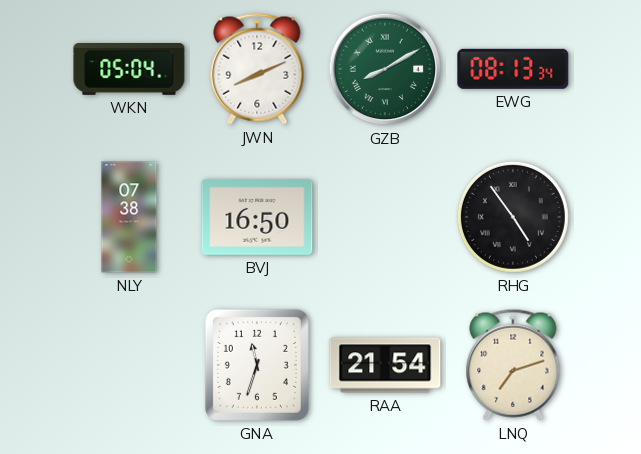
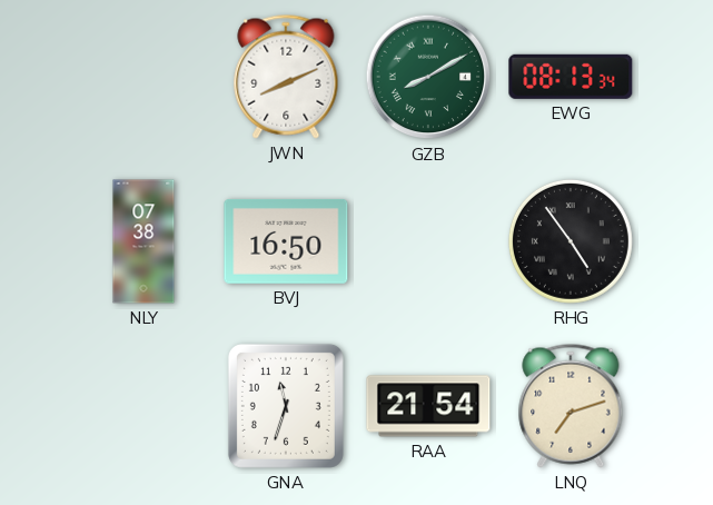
WKN: 05:04 -> none (129, 70)
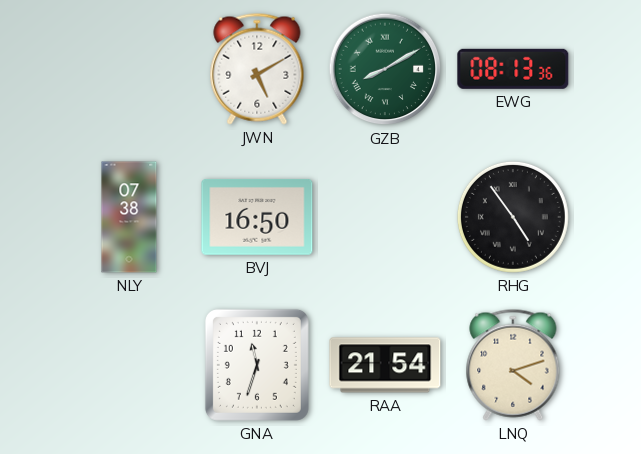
JWN: 8:11 -> 5:10 (257, 69)
EWG: 08:13:34 -> 08:13:36 (513, 69)
LNQ: 7:12 -> 4:12 (513, 365)
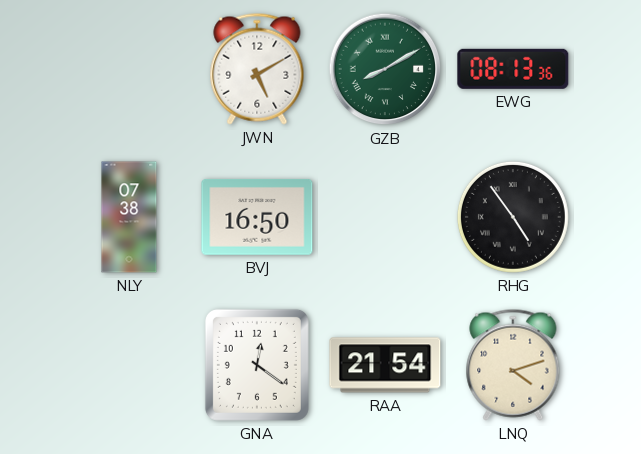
GNA: 11:33 -> 12:21 (257, 365)
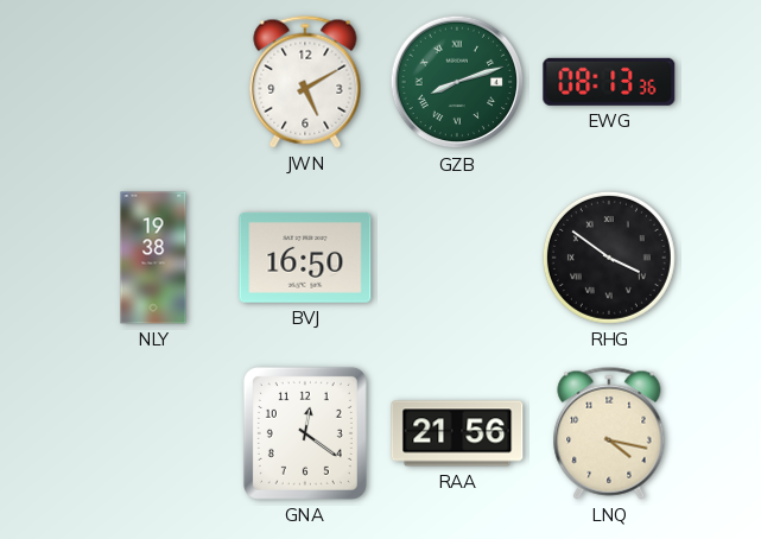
GZB: 8:10 -> 8:12 (457, 82)
NLY: 07:38 -> 19:38 (153, 258)
RHG: 4:54 -> 3:51 (609, 258)
RAA: 21:54 -> 21:56 (457, 433)
LNQ: 4:12 -> 4:17 (609, 433)
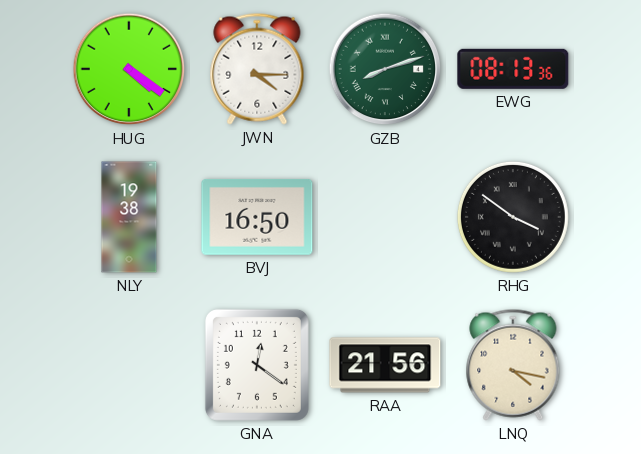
HUG: none -> 4:21 (129, 69)
JWN: 5:10 -> 4:15 (257, 69)
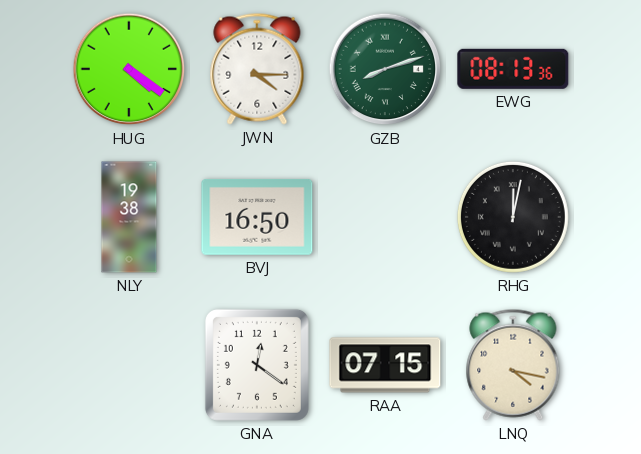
RHG: 3:51 -> 12:02 (513, 217)
RAA: 21:56 -> 07:15 (385, 365)
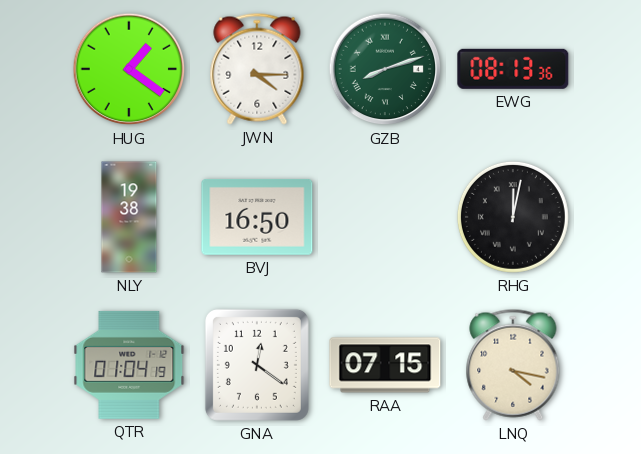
HUG: 4:21 -> 1:21 (129, 69)
QTR: none -> 01:04 (129, 365)
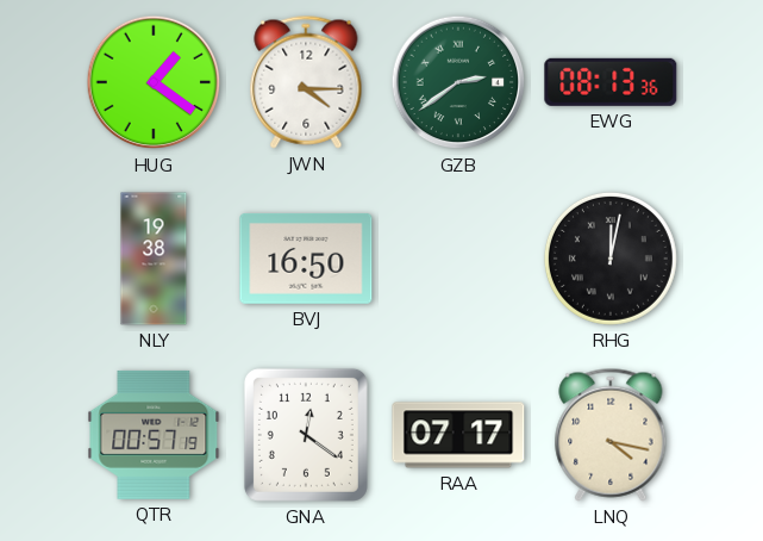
GZB: 8:12 -> 2:39 (458, 82)
QTR: 01:04 -> 00:57 (154, 435)
RAA: 07:15 -> 07:17 (458, 435)
